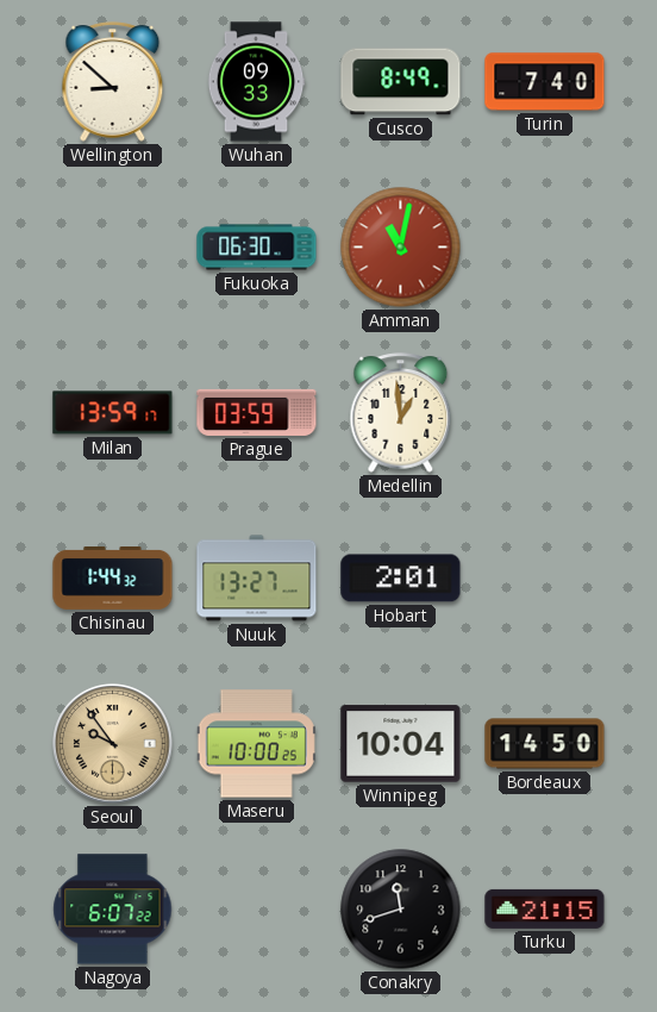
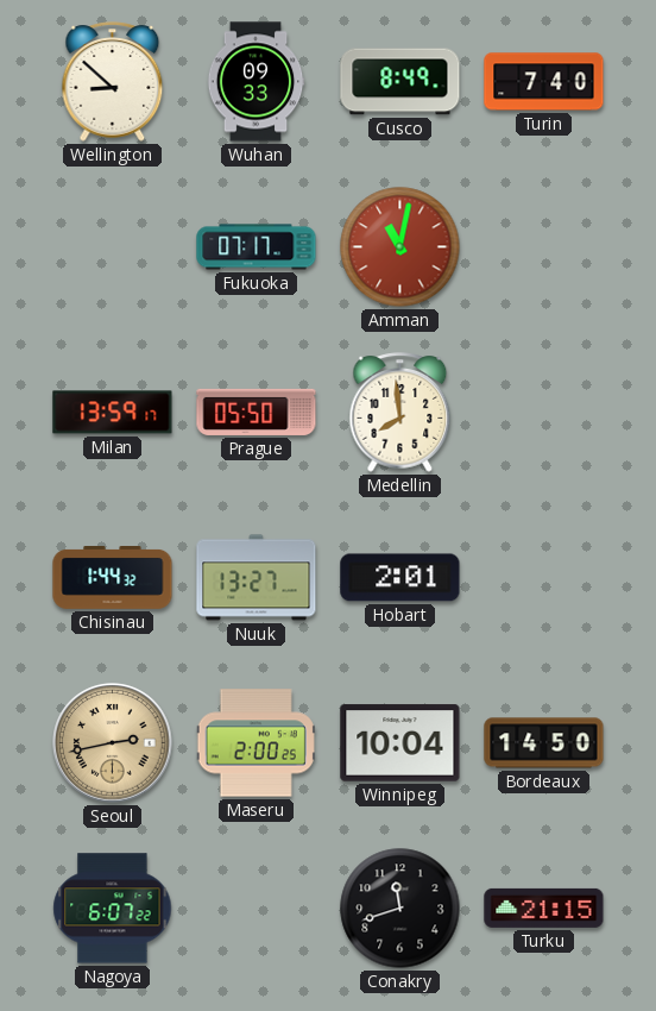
Fukuoka: 06:30 -> 07:17 (257, 247)
Prague: 03:59 -> 05:50 (257, 412)
Medellin: 12:59 -> 7:59 (400, 413)
Seoul: 9:54 -> 2:43 (113, 743)
Maseru: 10:00 -> 2:00 (256, 743)
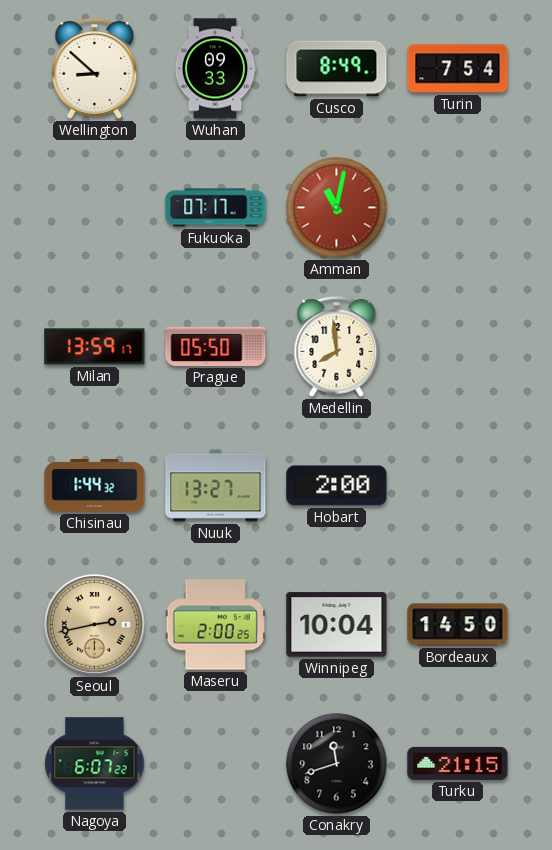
Turin: 7:40 -> 7:54 (458, 69)
Hobart: 2:01 -> 2:00 (337, 486)
